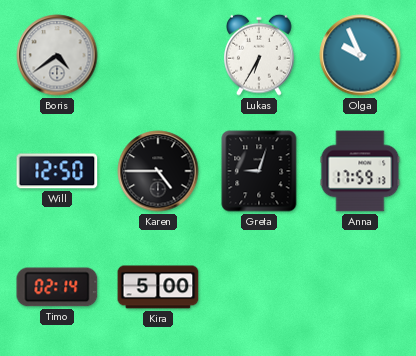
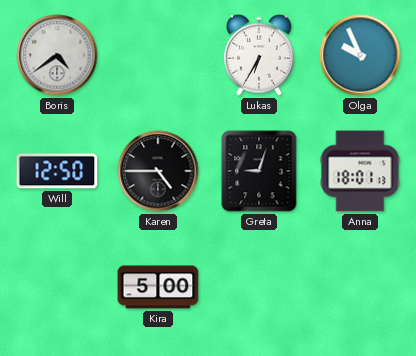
Anna: 17:59 -> 18:01 (360, 171)
Timo: 02:14 -> none (57, 287)
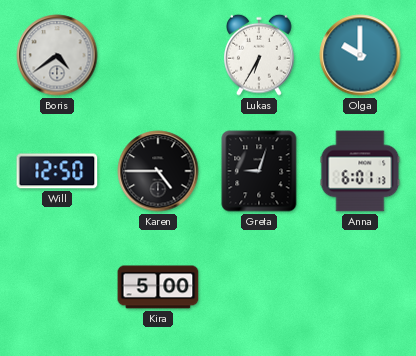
Olga: 9:56 -> 10:00 (360, 55)
Anna: 18:01 -> 6:01 (360, 171)
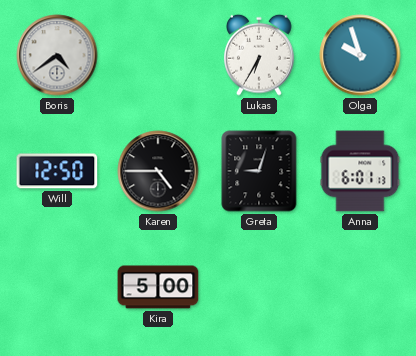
Olga: 10:00 -> 9:57 (360, 55)
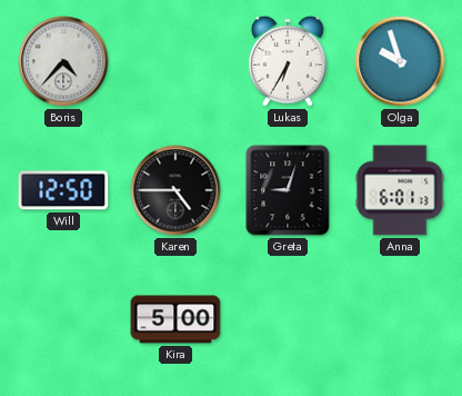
Boris: 4:39 -> 4:37 (63, 61)
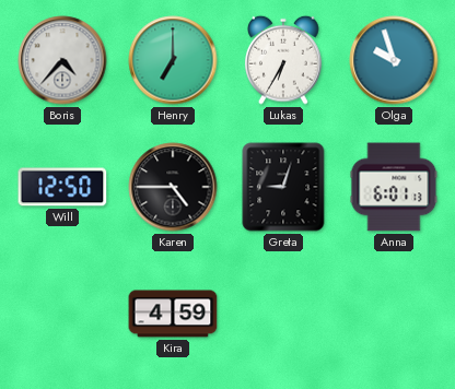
Henry: none -> 7:00 (173, 60)
Kira: 5:00 -> 4:59 (173, 314)
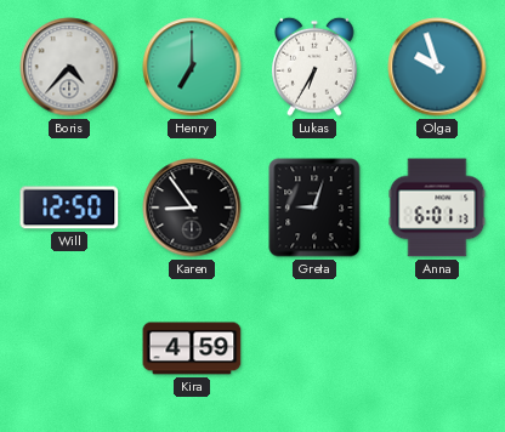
Karen: 4:45 -> 8:54 (192, 208)
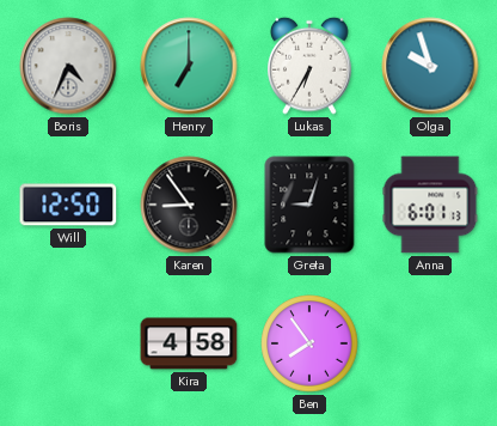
Boris: 4:37 -> 4:34 (68, 66)
Kira: 4:59 -> 4:58 (189, 343)
Ben: none -> 7:54 (309, 343)
